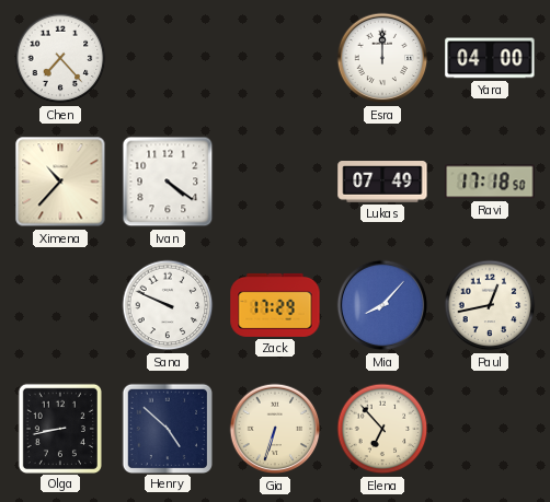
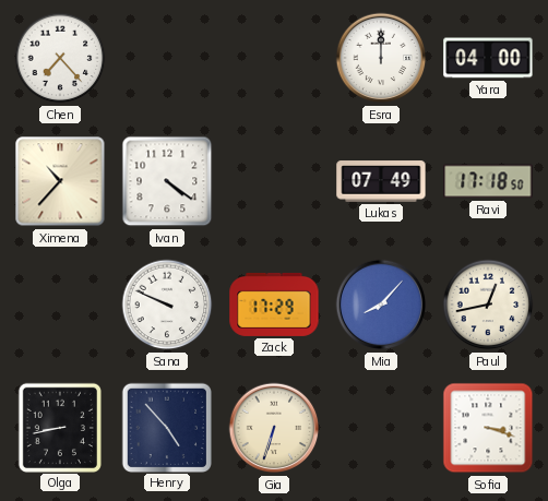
Henry: 4:52 -> 4:53 (166, 427)
Elena: 6:53 -> none (382, 429)
Sofia: none -> 3:18 (488, 428)
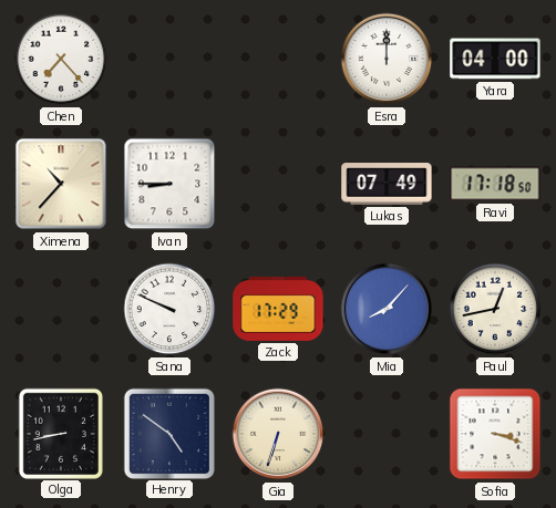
Ivan: 4:21 -> 8:45 (169, 184)
Henry: 4:53 -> 4:51 (168, 433)
